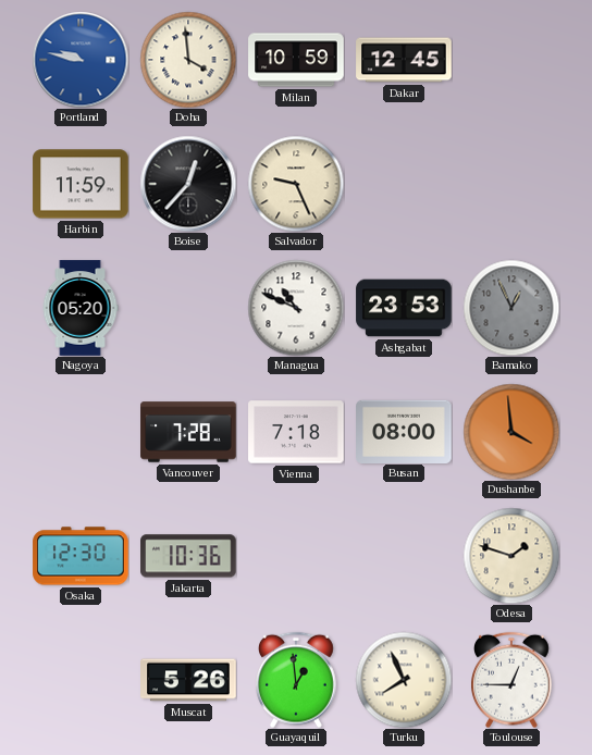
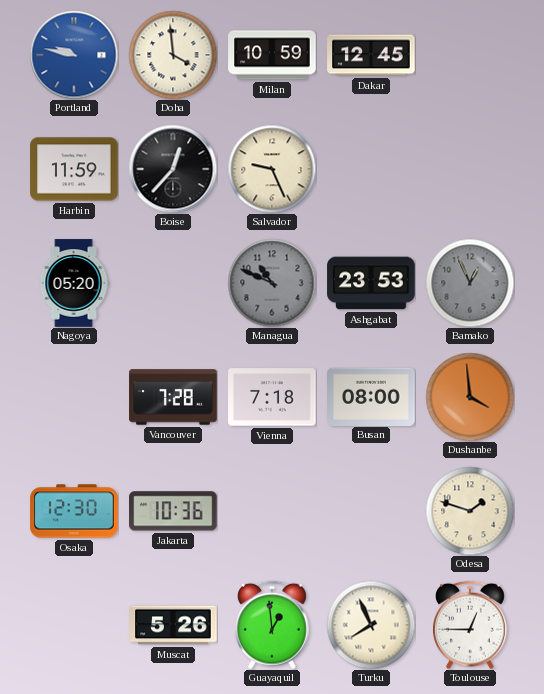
Managua dial: white -> grey (272, 283)
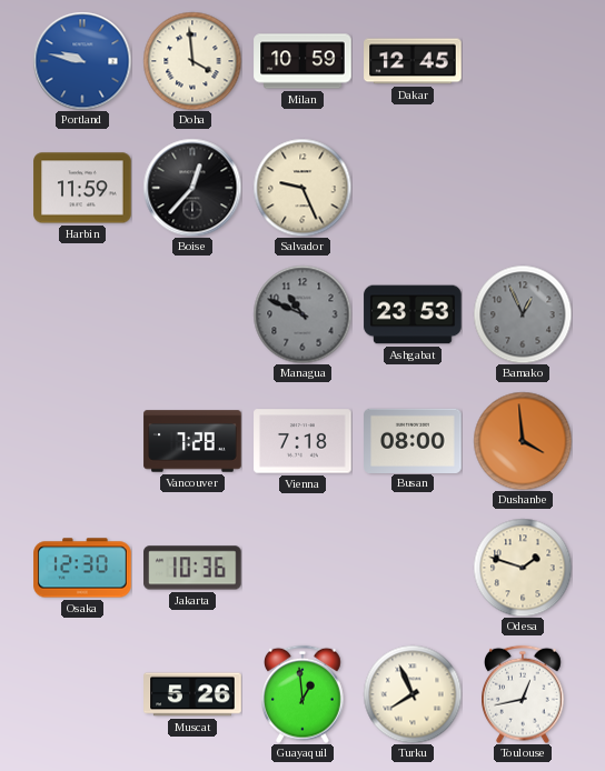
Nagoya: 05:20 -> none (74, 283)
Toulouse: 12:45 -> 12:43 (524, 694)
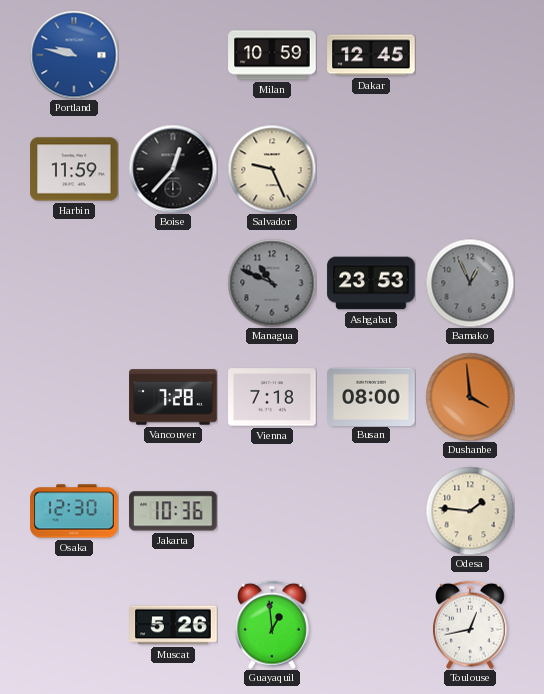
Doha: 3:59 -> none (192, 61)
Odesa: 1:48 -> 1:46 (470, 511)
Turku: 7:56 -> none (413, 694)
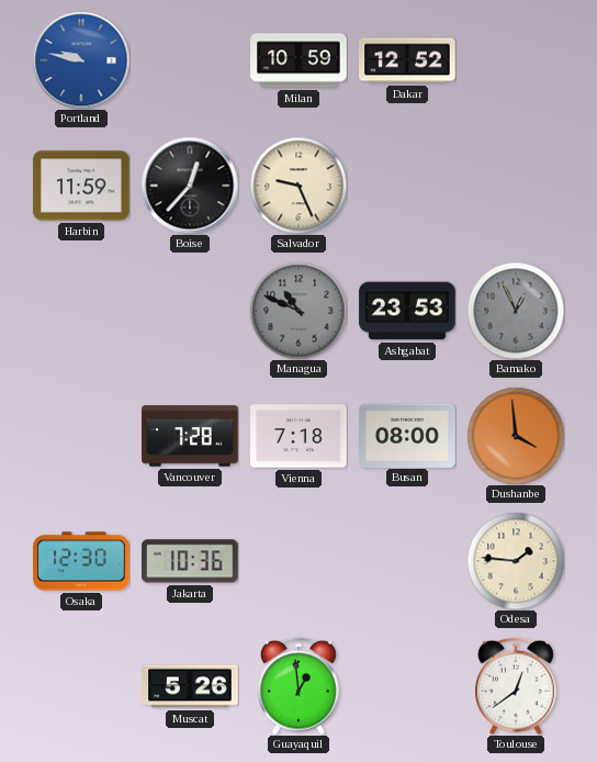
Dakar: 12:45 -> 12:52 (407, 60)
Toulouse: 12:43 -> 12:39 (517, 686)
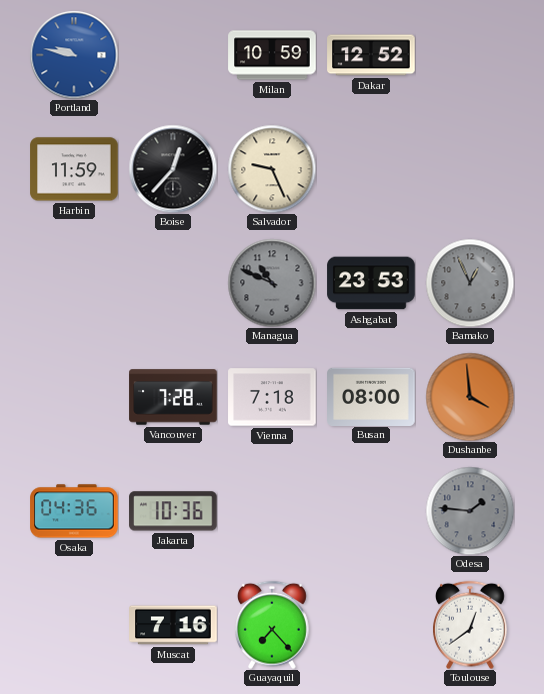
Osaka: 12:30 -> 04:36 (74, 511)
Odesa dial: cream -> grey (470, 511)
Muscat: 5:26 -> 7:16 (173, 625)
Guayaquil: 12:59 -> 7:23 (273, 625)
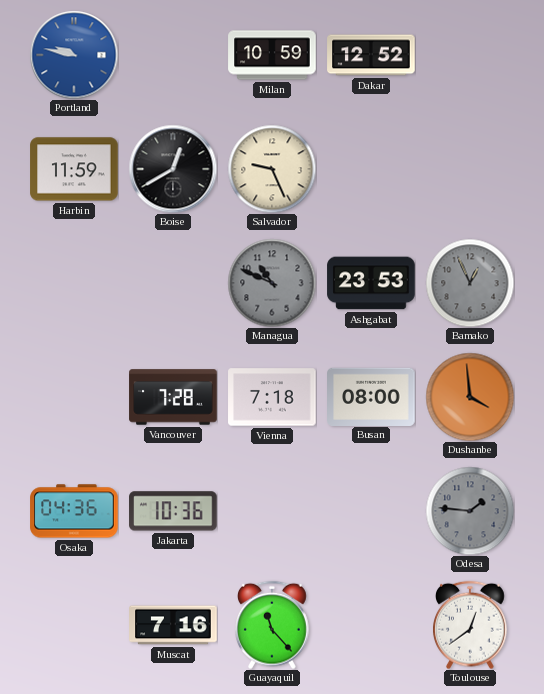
Boise: 12:37 -> 12:40 (173, 169)
Guayaquil: 7:23 -> 11:23 (273, 625)
